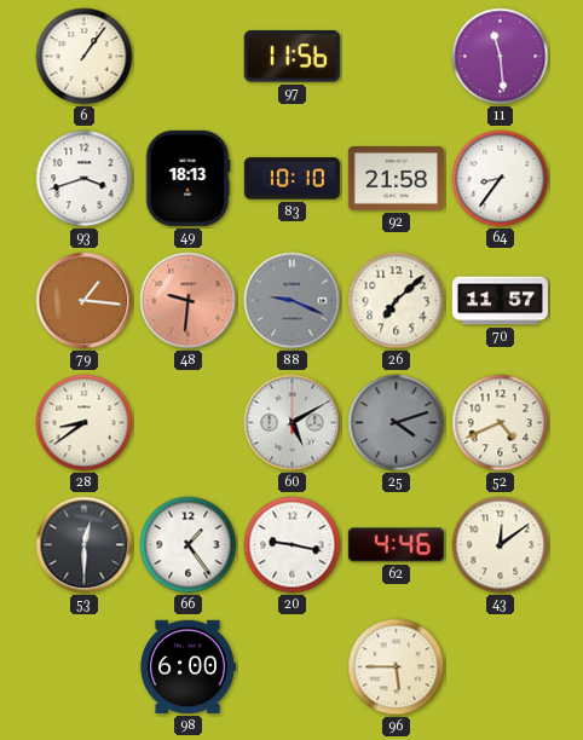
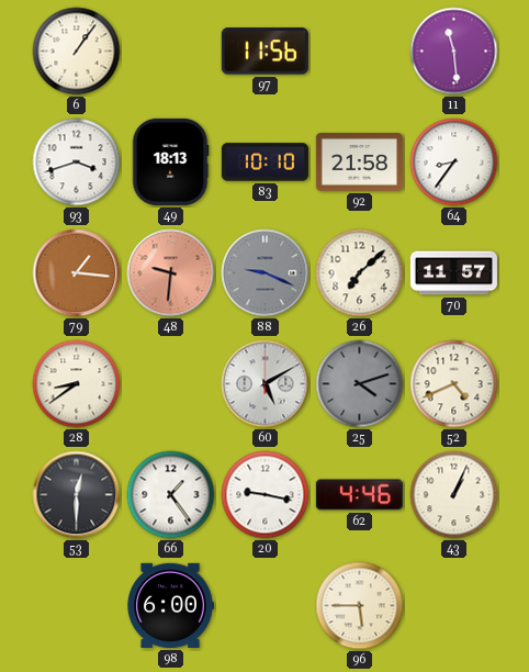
43: 12:09 -> 1:04 (454, 495)
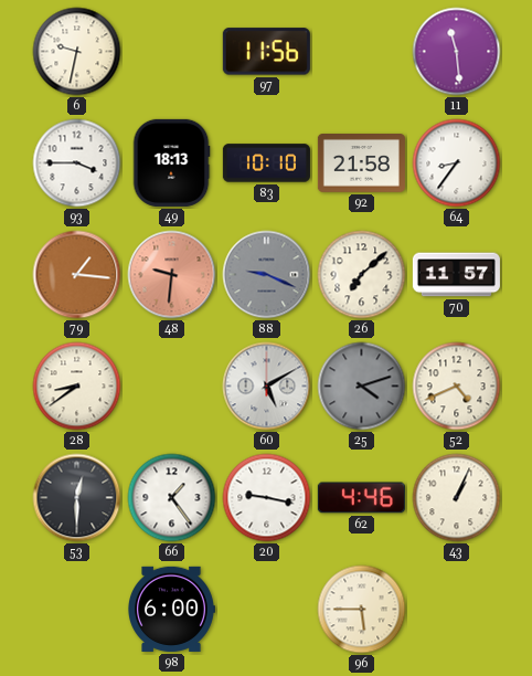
6: 1:06 -> 9:32 (77, 52)
93: 3:42 -> 3:45 (77, 163)
